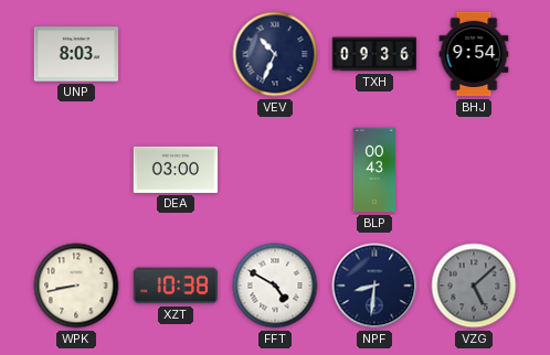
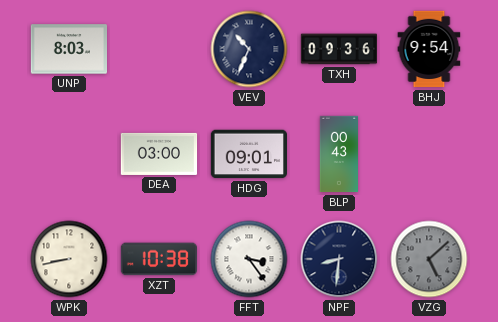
HDG: none -> 09:01 (248, 154)
FFT: 4:50 -> 3:24 (249, 259)
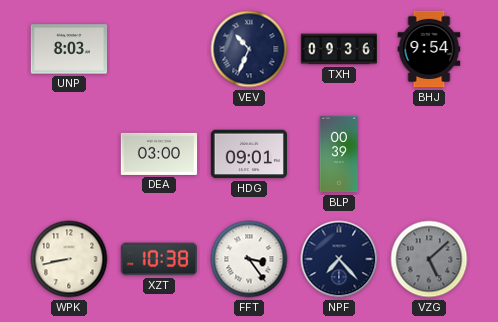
BLP: 00:43 -> 00:39 (339, 154)
NPF: 8:31 -> 7:23 (339, 259)
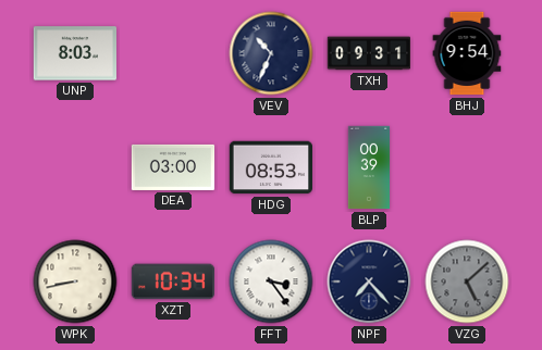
TXH: 09:36 -> 09:31 (369, 53)
HDG: 09:01 -> 08:53 (270, 167)
XZT: 10:38 -> 10:34 (172, 282)
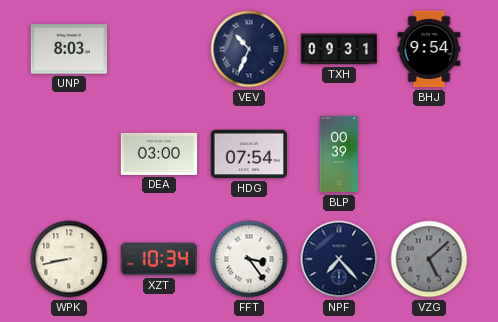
HDG: 08:53 -> 07:54 (248, 154)
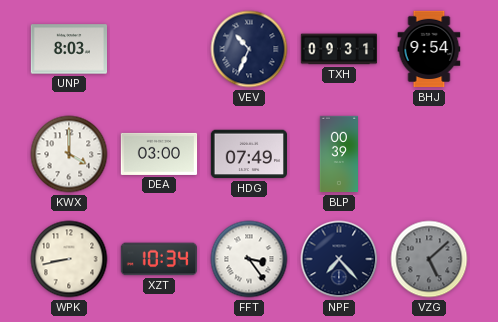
KWX: none -> 4:00 (69, 154)
HDG: 07:54 -> 07:49 (248, 154)
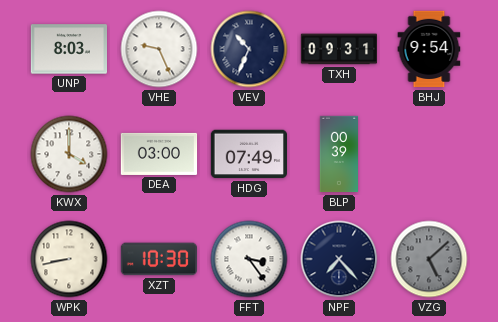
VHE: none -> 9:26 (159, 49)
XZT: 10:34 -> 10:30 (158, 259)
